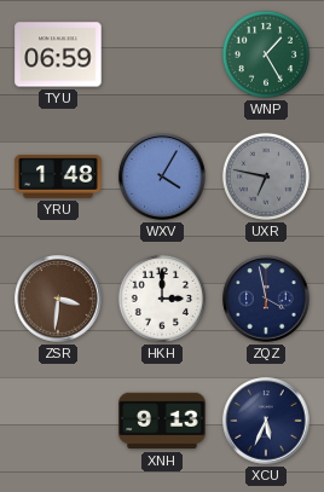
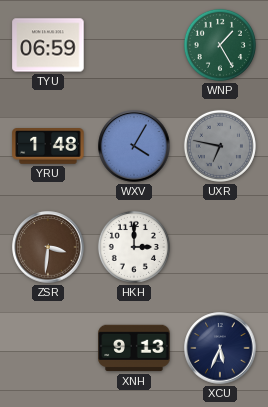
ZQZ: 3:58 -> none (266, 299)
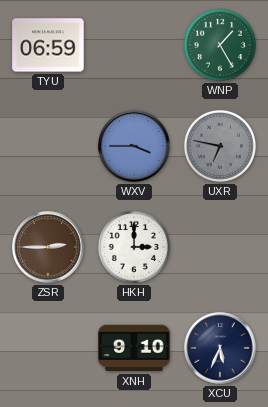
YRU: 1:48 -> none (48, 147)
WXV: 4:05 -> 3:45 (134, 146)
ZSR: 3:31 -> 2:45 (48, 247)
XNH: 9:13 -> 9:10 (134, 348)
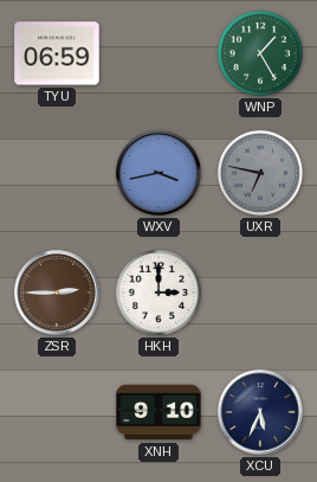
WXV: 3:45 -> 3:43 (158, 173)
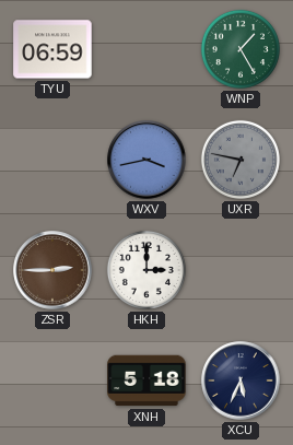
XNH: 9:10 -> 5:18 (146, 380)
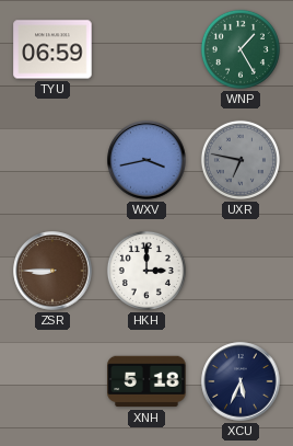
ZSR: 2:45 -> 8:45 (52, 271)
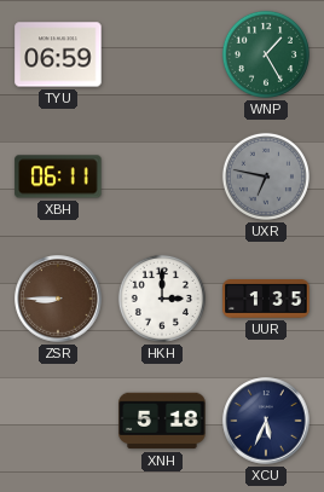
XBH: none -> 06:11 (58, 176)
WXV: 3:43 -> none (146, 160)
UUR: none -> 1:35 (266, 300)
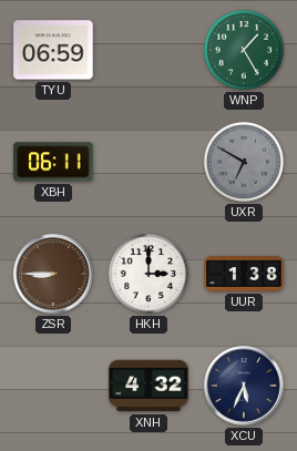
UXR: 6:47 -> 6:50 (244, 162)
UUR: 1:35 -> 1:38 (244, 275)
XNH: 5:18 -> 4:32 (148, 386)
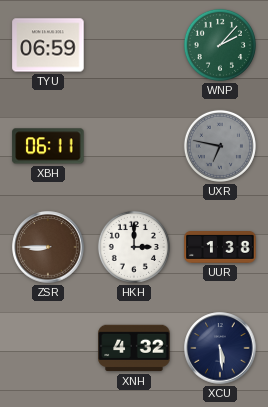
WNP: 1:25 -> 2:07 (220, 45)
UXR: 6:50 -> 6:47 (220, 146)
XCU: 5:34 -> 5:29 (220, 348)
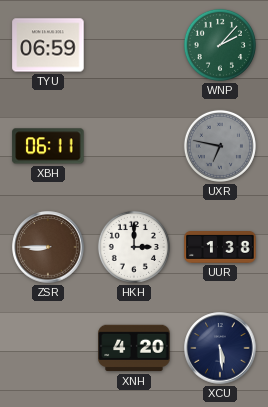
XNH: 4:32 -> 4:20 (134, 348)
